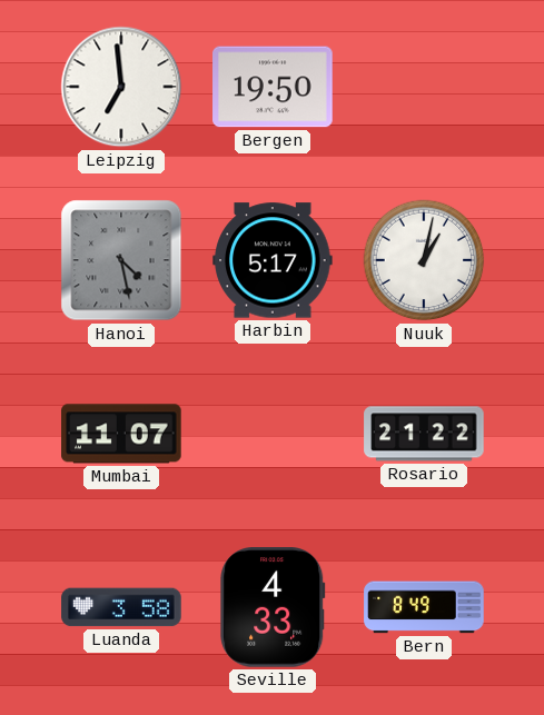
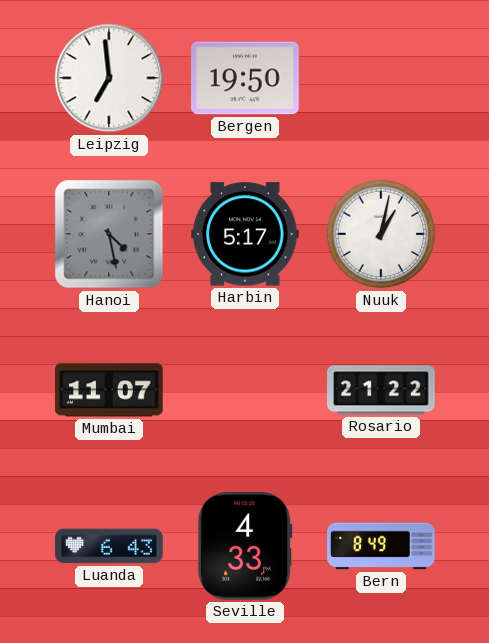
Luanda: 3:58 -> 6:43 (109, 546)
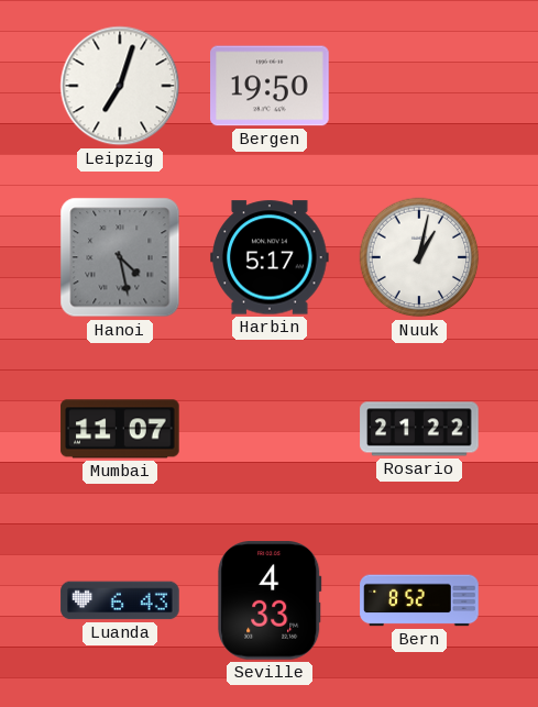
Leipzig: 6:59 -> 7:03 (120, 86)
Bern: 8:49 -> 8:52 (419, 600)
